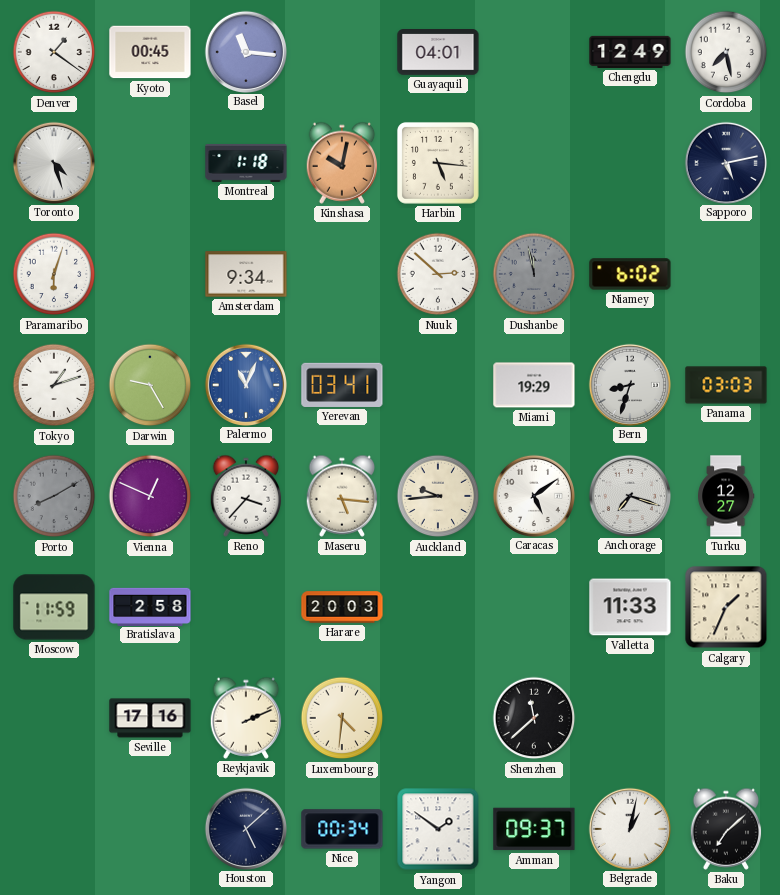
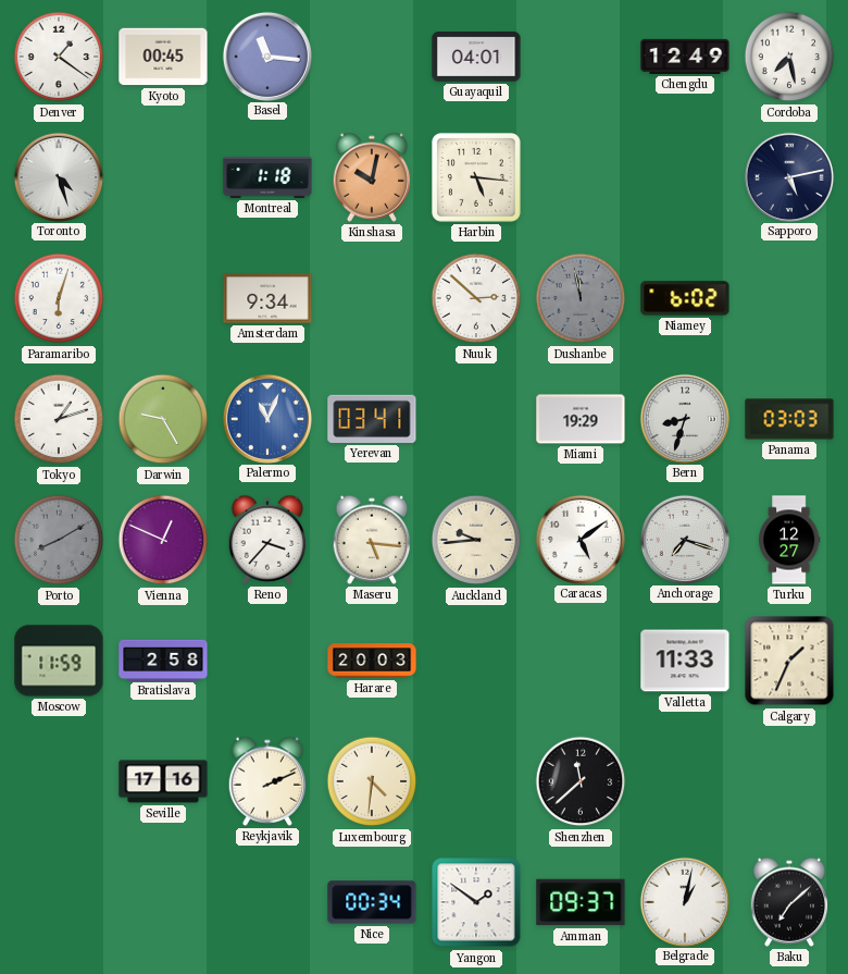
Houston: 5:08 -> none (245, 828)
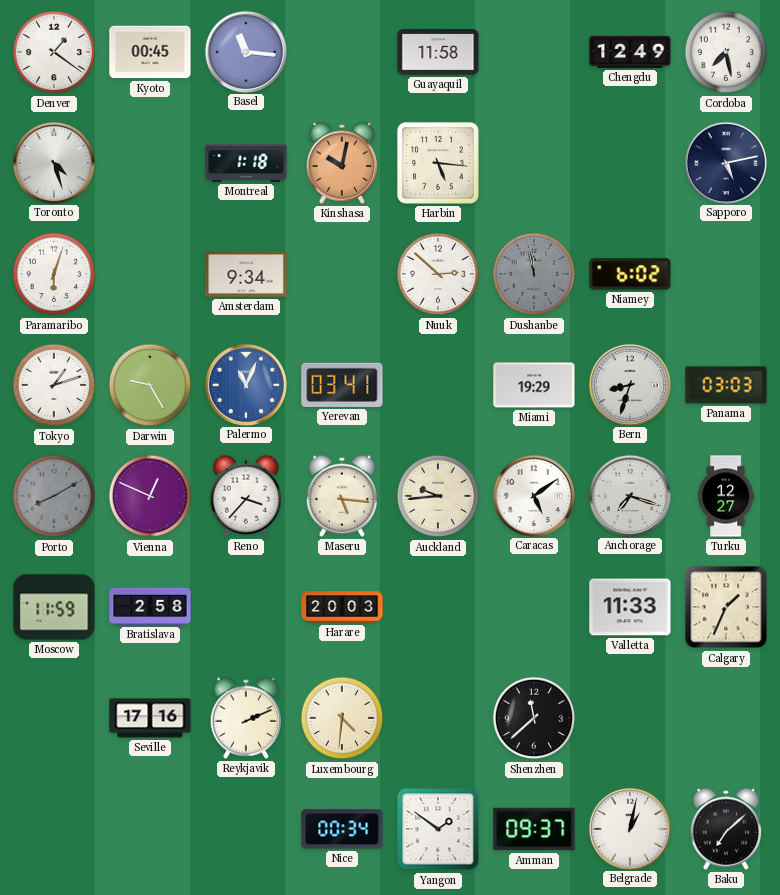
Guayaquil: 04:01 -> 11:58 (438, 52)
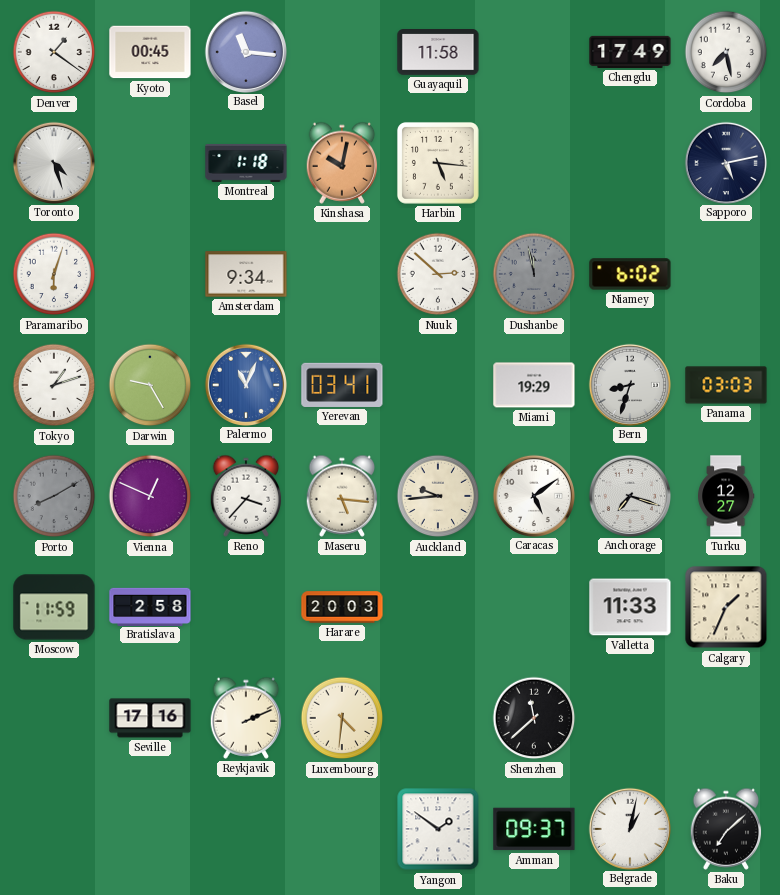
Chengdu: 12:49 -> 17:49 (630, 52)
Nice: 00:34 -> none (342, 829)
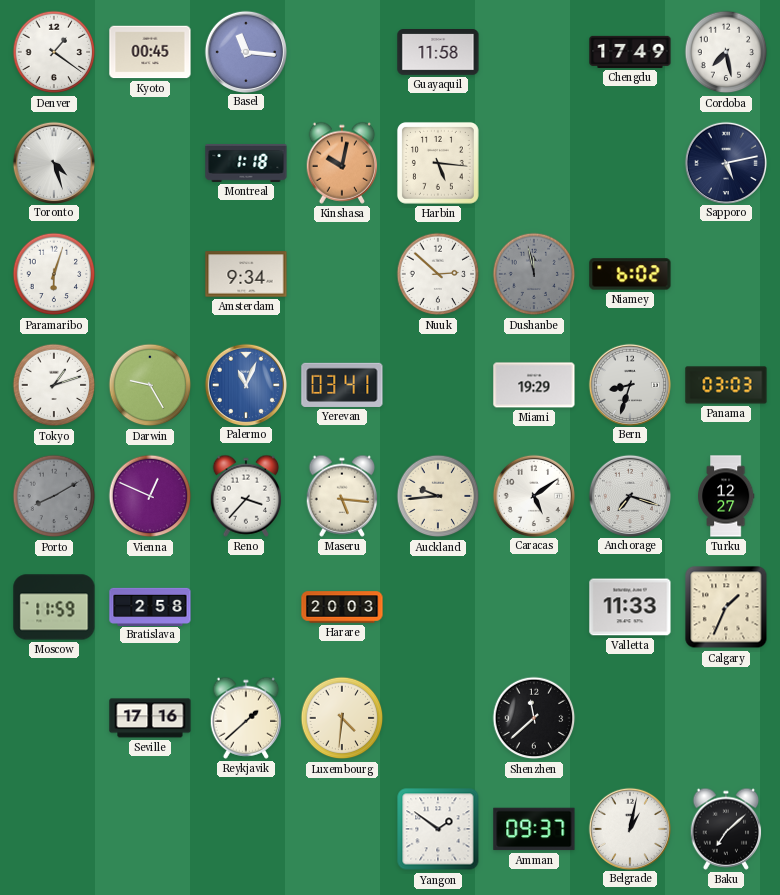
Reykjavik: 2:11 -> 1:38 (246, 718)
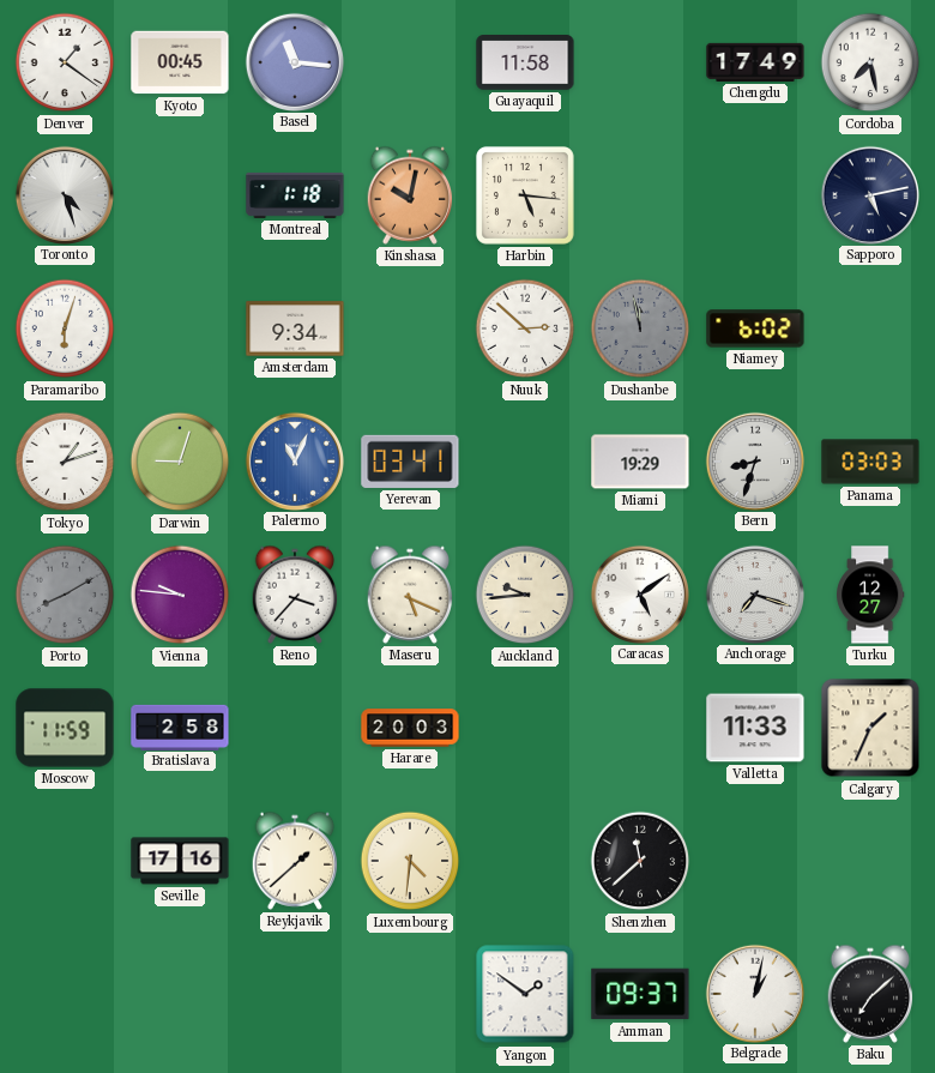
Darwin: 9:25 -> 9:03 (180, 462)
Vienna: 12:49 -> 9:46 (180, 595)
Maseru: 5:16 -> 5:19 (410, 595)
